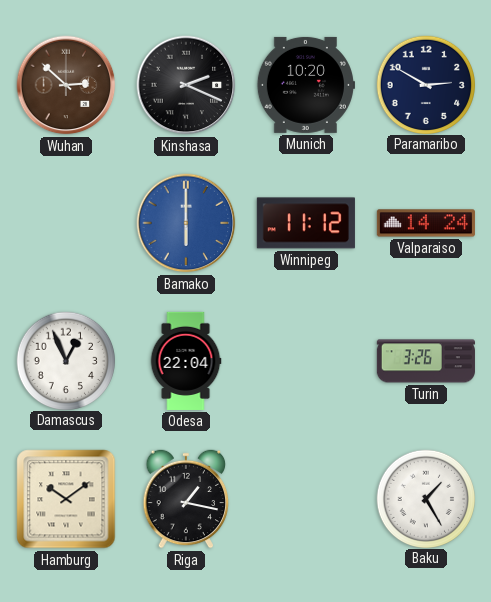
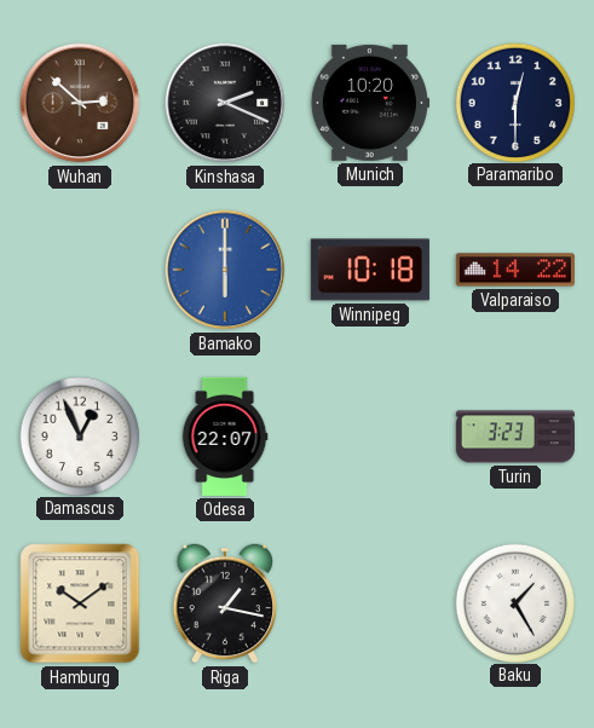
Paramaribo: 2:50 -> 12:30 (514, 102)
Winnipeg: 11:12 -> 10:18 (370, 270)
Valparaiso: 14:24 -> 14:22 (515, 270)
Odesa: 22:04 -> 22:07 (225, 437)
Turin: 3:26 -> 3:23 (515, 437)
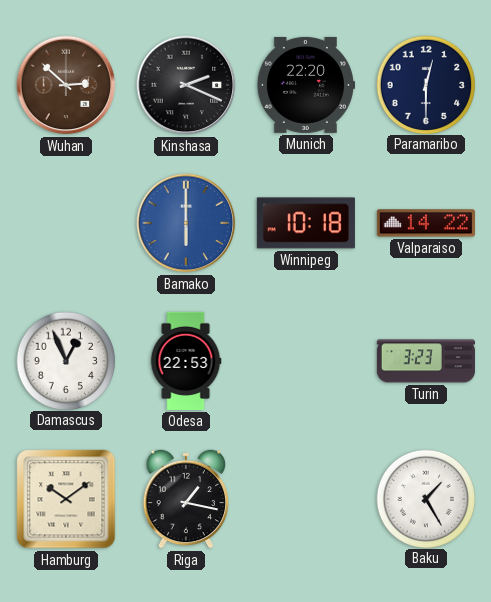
Munich: 10:20 -> 22:20 (306, 85)
Odesa: 22:07 -> 22:53 (186, 361)
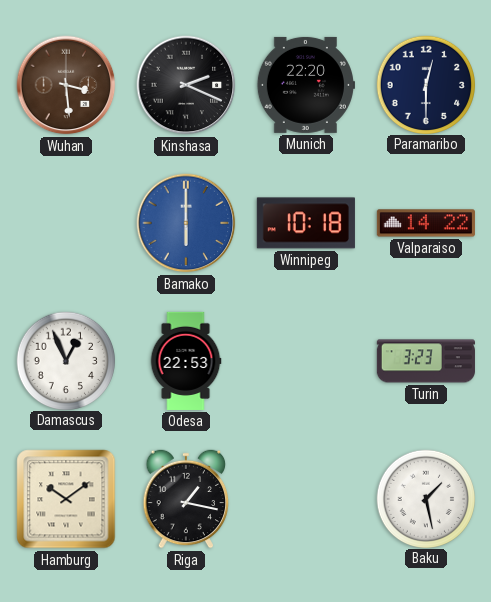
Wuhan: 2:52 -> 3:29 (66, 85)
Baku: 1:25 -> 1:28 (425, 498)
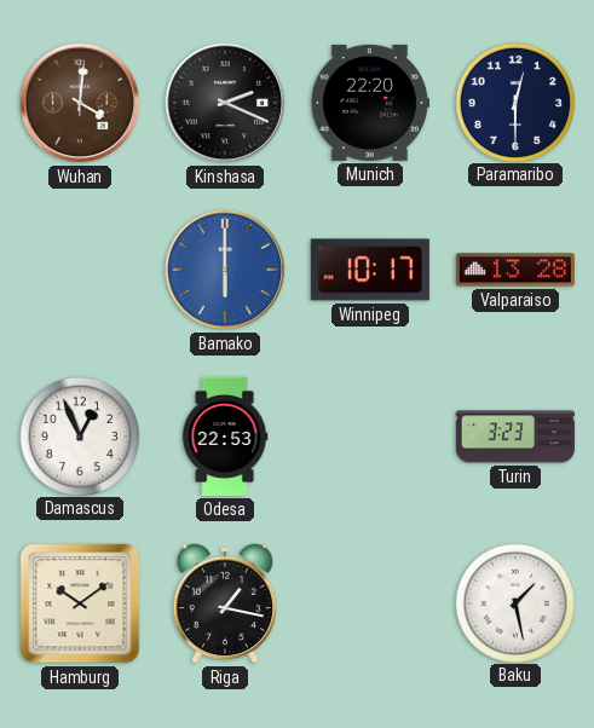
Wuhan: 3:29 -> 4:01 (80, 103)
Winnipeg: 10:18 -> 10:17 (370, 270)
Valparaiso: 14:22 -> 13:28 (515, 270)
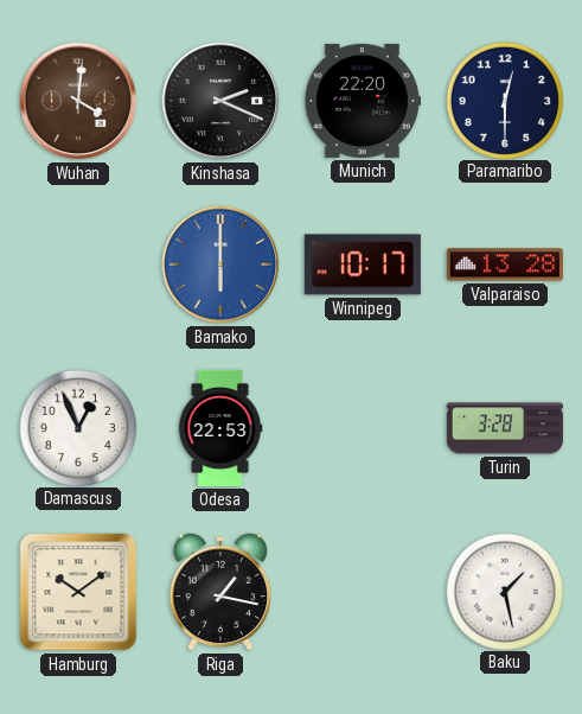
Turin: 3:23 -> 3:28 (505, 428)
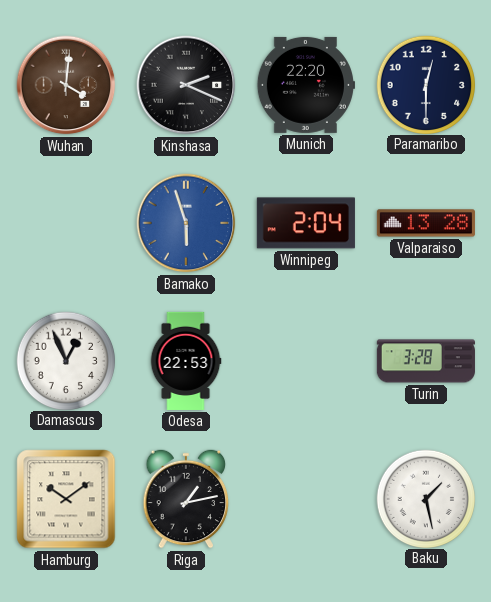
Bamako: 6:00 -> 5:57 (186, 223)
Winnipeg: 10:17 -> 2:04 (306, 223)
Riga: 1:17 -> 1:13 (186, 499)
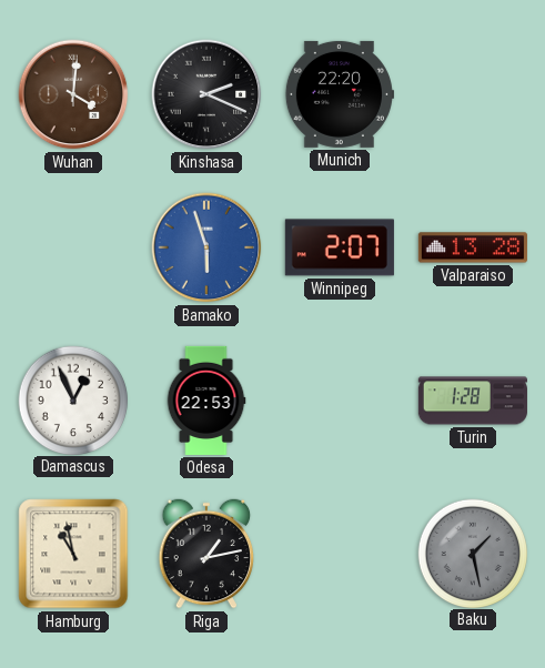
Paramaribo: 12:30 -> none (425, 84)
Winnipeg: 2:04 -> 2:07 (340, 247)
Turin: 3:28 -> 1:28 (473, 401)
Hamburg: 10:09 -> 10:58 (73, 554)
Baku dial: white -> grey (472, 553)
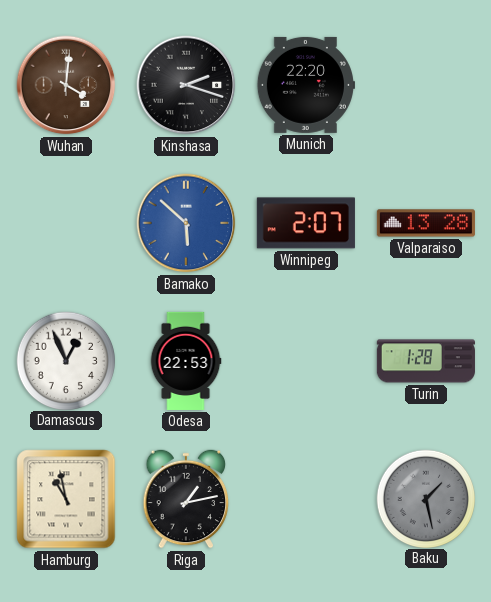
Kinshasa: 2:19 -> 2:18 (186, 85)
Bamako: 5:57 -> 5:52 (186, 223)
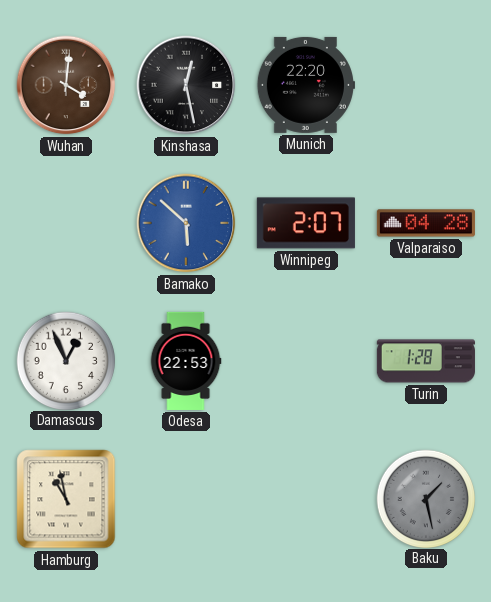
Kinshasa: 2:18 -> 12:28 (186, 85)
Valparaiso: 13:28 -> 04:28 (426, 223)
Riga: 1:13 -> none (186, 499)
